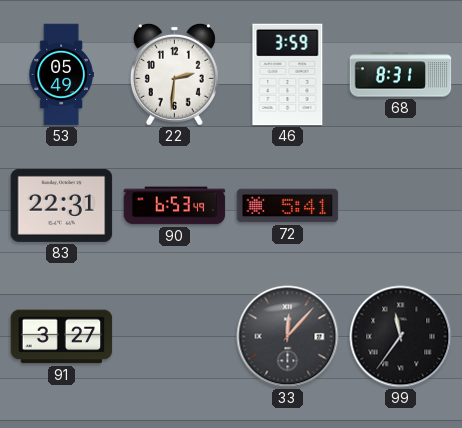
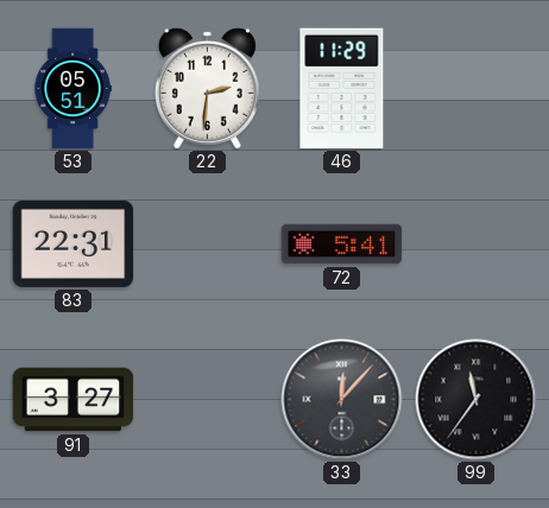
53: 05:49 -> 05:51 (72, 89)
46: 3:59 -> 11:29 (342, 89)
68: 8:31 -> none (401, 75)
90: 6:53 -> none (175, 206)
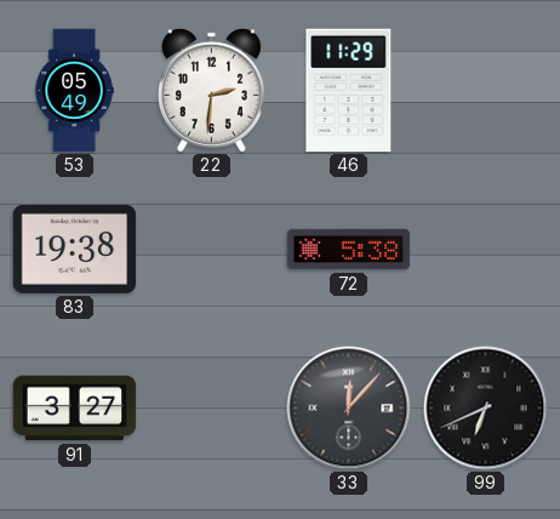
53: 05:51 -> 05:49 (74, 91)
83: 22:31 -> 19:38 (75, 249)
72: 5:41 -> 5:38 (349, 250)
99: 11:36 -> 6:41 (486, 409)
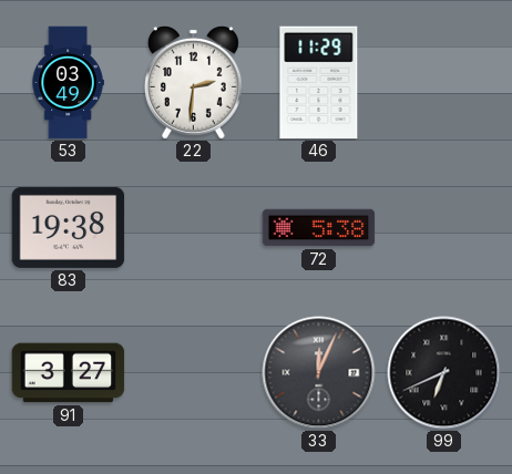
53: 05:49 -> 03:49 (68, 83)
33: 12:07 -> 12:04 (319, 373)
